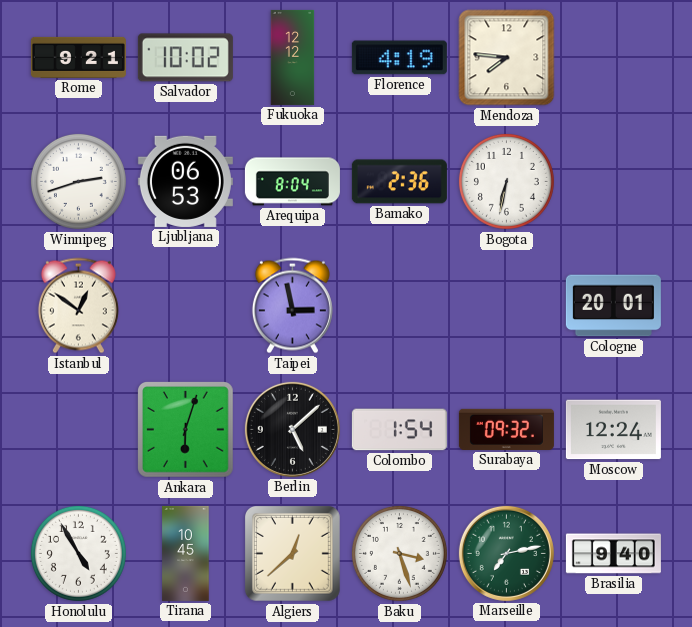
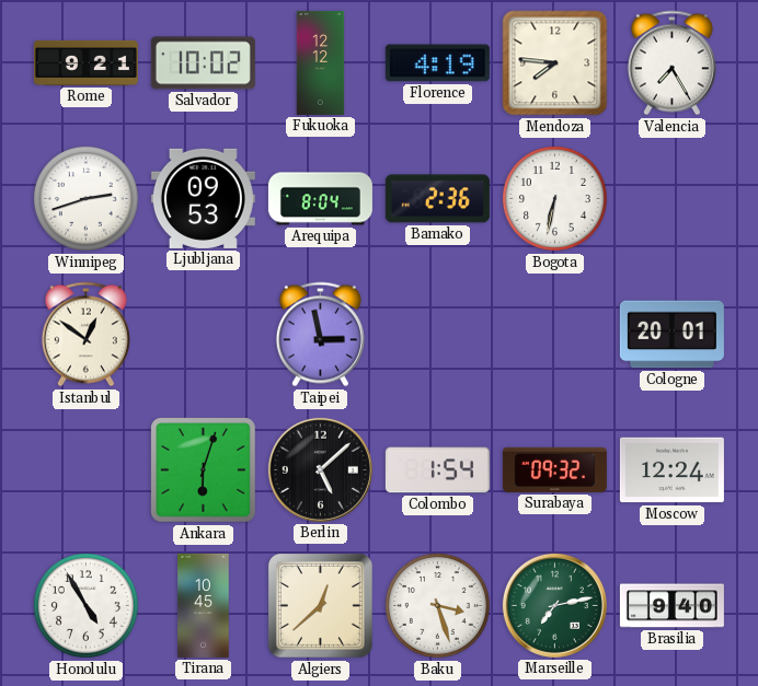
Valencia: none -> 7:25 (671, 63)
Ljubljana: 06:53 -> 09:53 (203, 198)
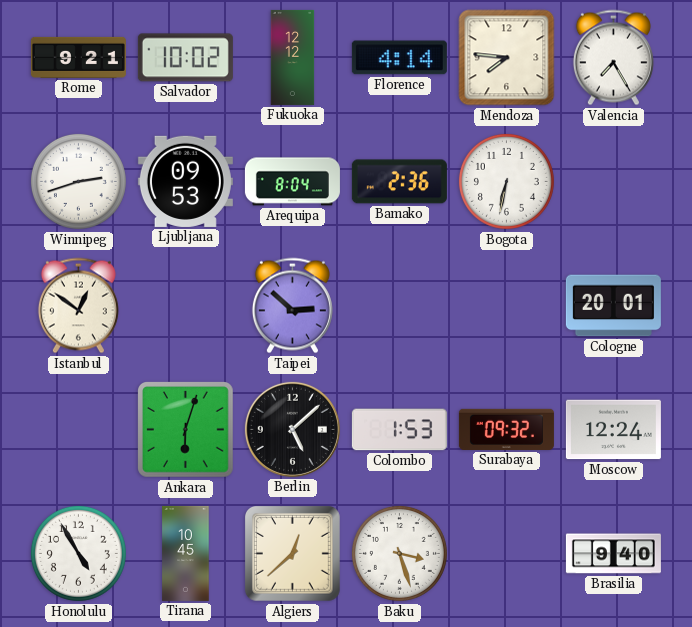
Florence: 4:19 -> 4:14 (399, 58)
Taipei: 2:58 -> 2:52 (292, 306)
Colombo: 1:54 -> 1:53 (399, 430)
Marseille: 7:13 -> none (554, 605)
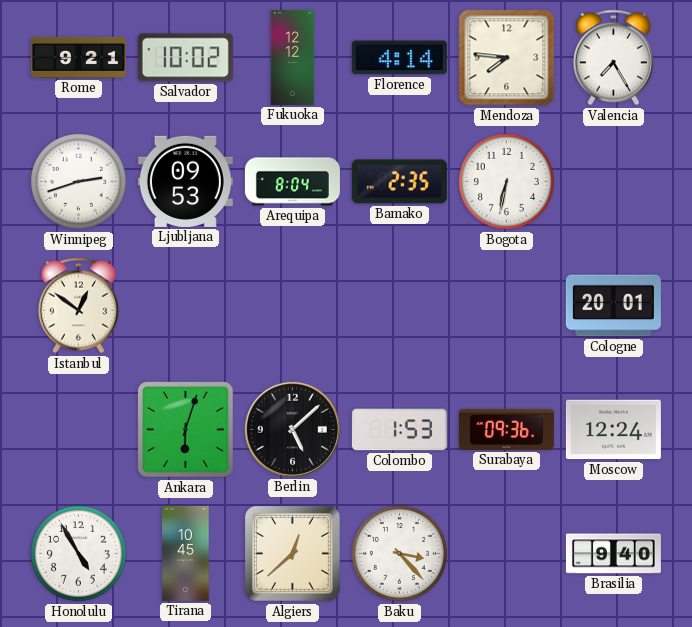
Bamako: 2:36 -> 2:35 (399, 182)
Taipei: 2:52 -> none (292, 306)
Surabaya: 09:32 -> 09:36 (506, 429)
Baku: 3:27 -> 3:23 (399, 553)
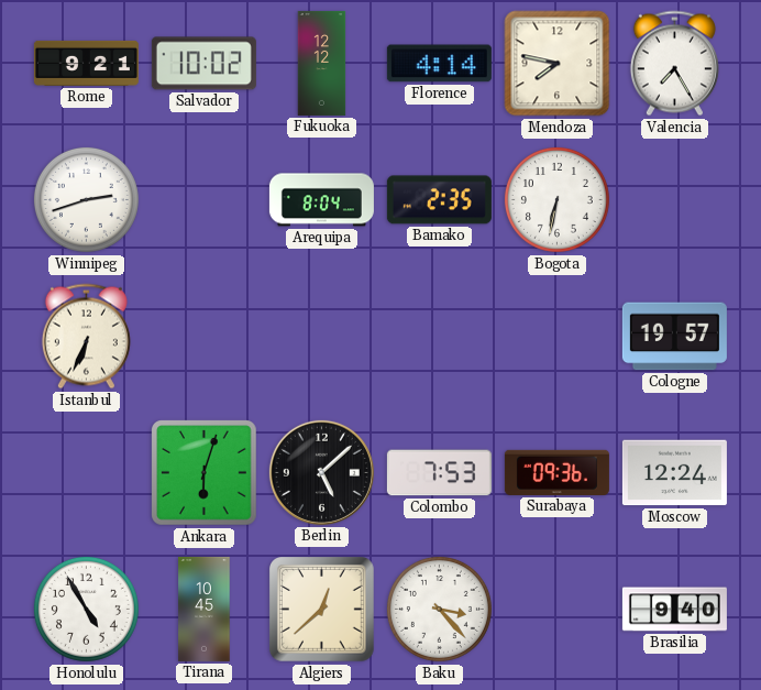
Mendoza: 7:46 -> 7:47 (558, 64)
Ljubljana: 09:53 -> none (185, 181)
Istanbul: 12:51 -> 6:34 (86, 337)
Cologne: 20:01 -> 19:57 (674, 337)
Colombo: 1:53 -> 7:53 (439, 473)
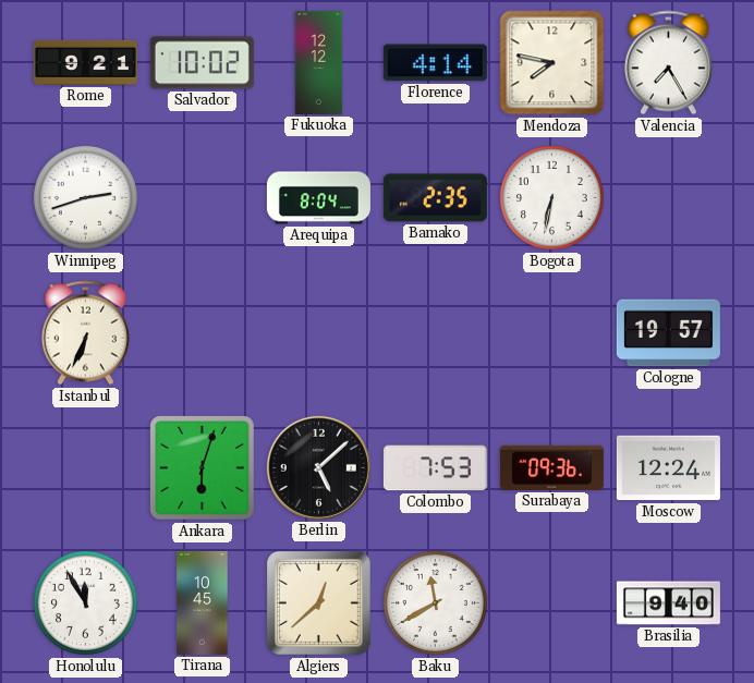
Honolulu: 4:55 -> 11:55 (85, 602)
Baku: 3:23 -> 11:40 (435, 602)
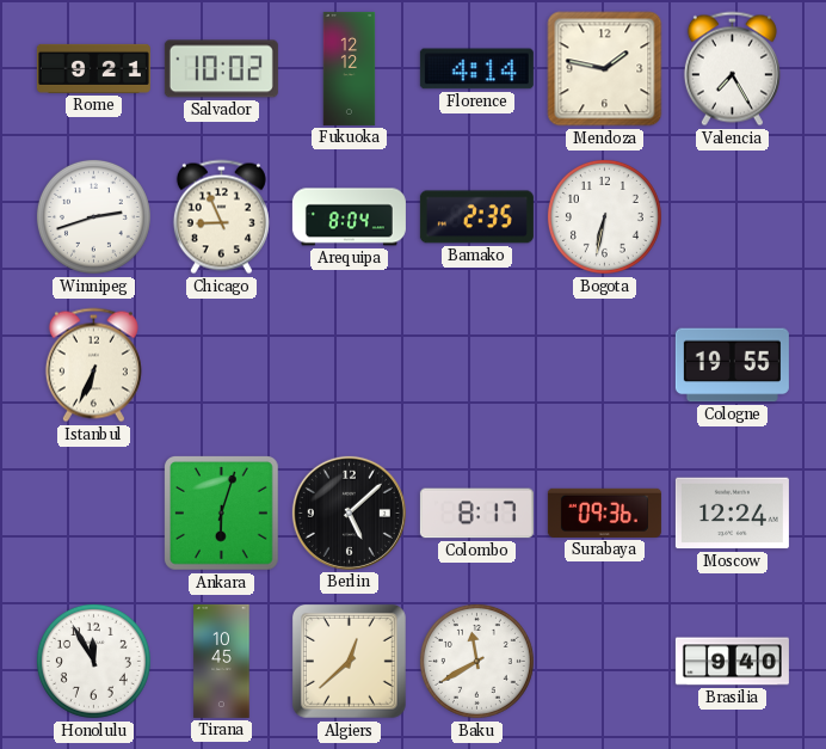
Mendoza: 7:47 -> 1:47 (605, 69)
Chicago: none -> 8:56 (221, 217)
Cologne: 19:57 -> 19:55 (732, 366)
Colombo: 7:53 -> 8:17 (476, 514)
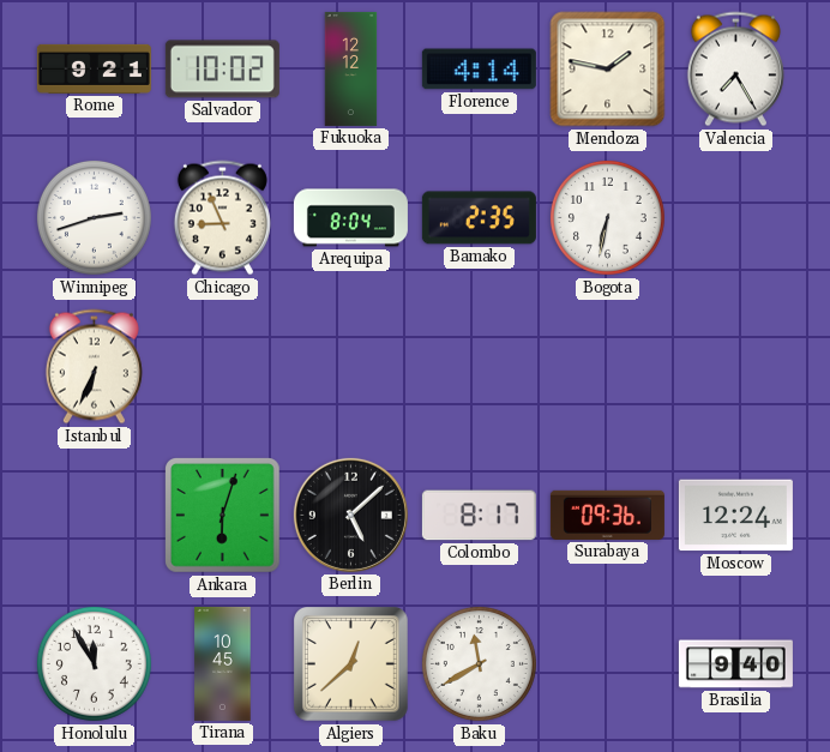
Cologne: 19:55 -> none (732, 366)
